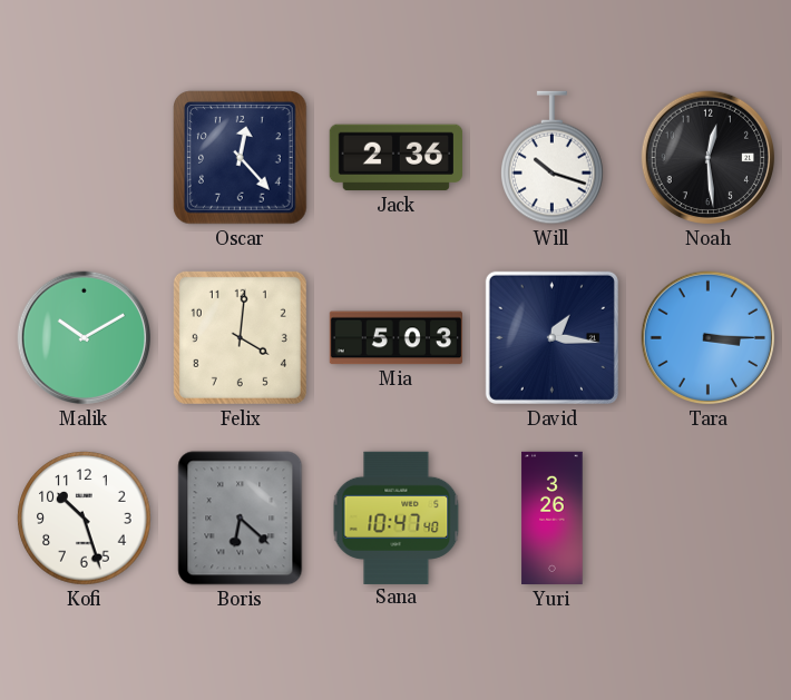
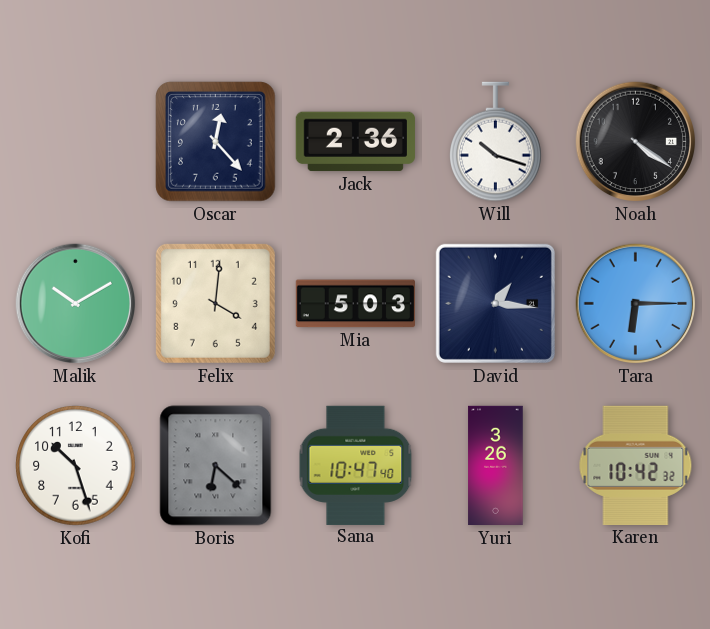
Noah: 12:29 -> 4:21 (636, 142)
Tara: 3:15 -> 6:15 (636, 304)
Karen: none -> 10:42 (636, 465)
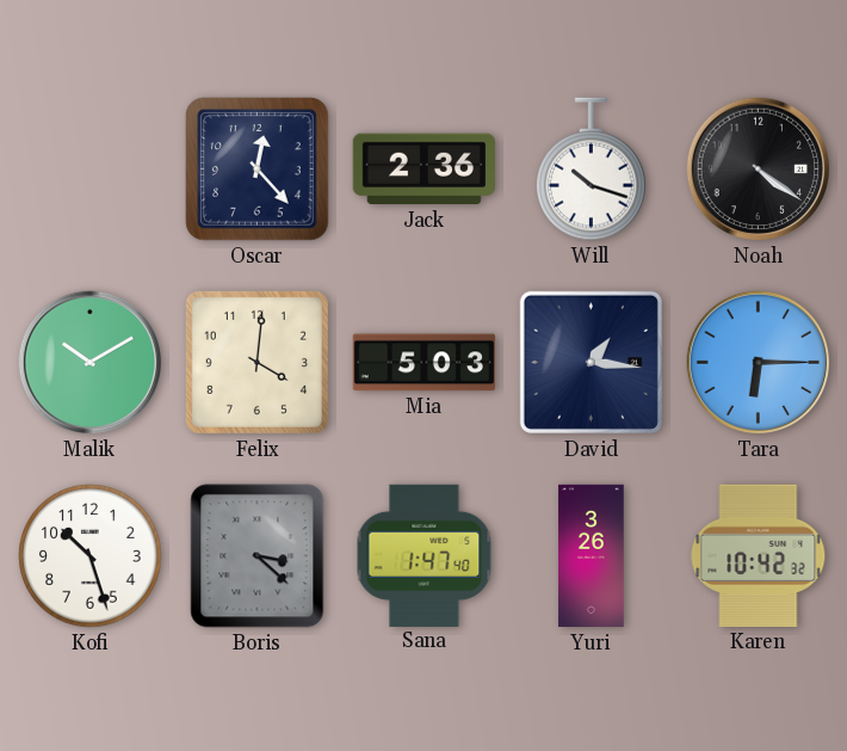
Boris: 6:22 -> 3:22 (258, 556)
Sana: 10:47 -> 1:47 (425, 555)
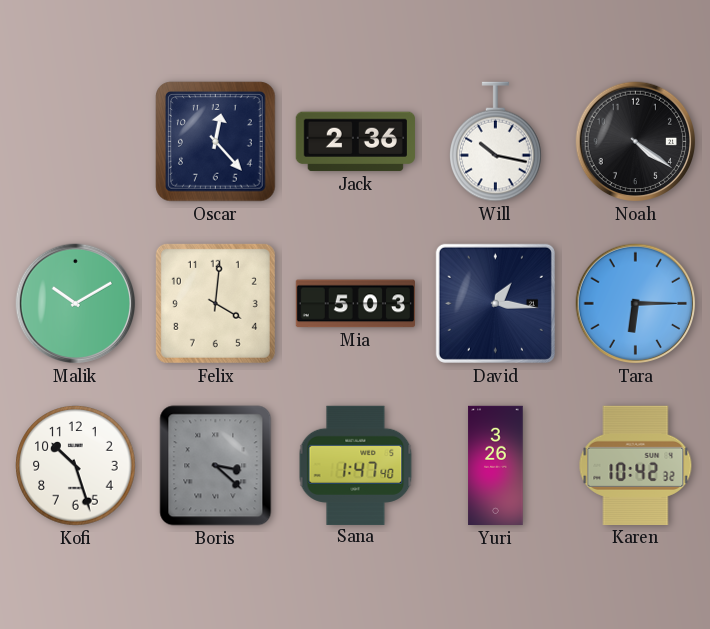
Will: 10:18 -> 10:17 (496, 142)
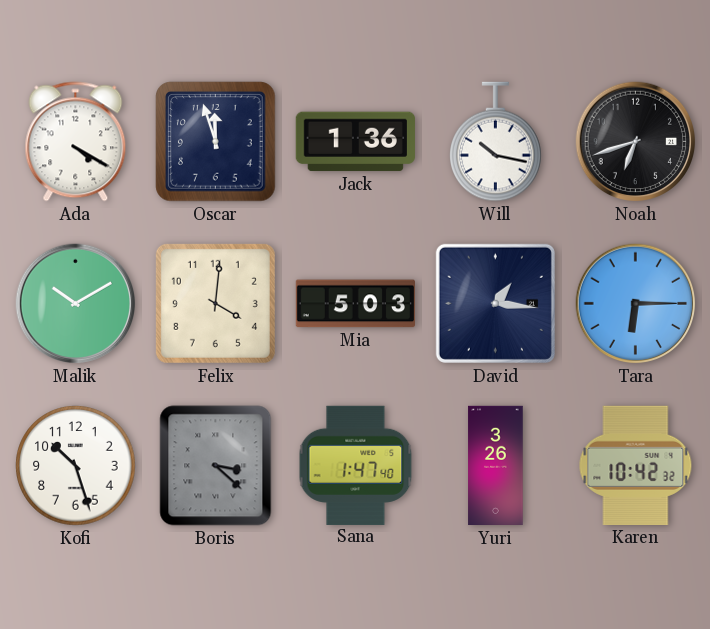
Ada: none -> 4:20 (76, 142)
Oscar: 12:23 -> 11:57 (216, 142)
Jack: 2:36 -> 1:36 (355, 142)
Noah: 4:21 -> 6:42 (636, 142)
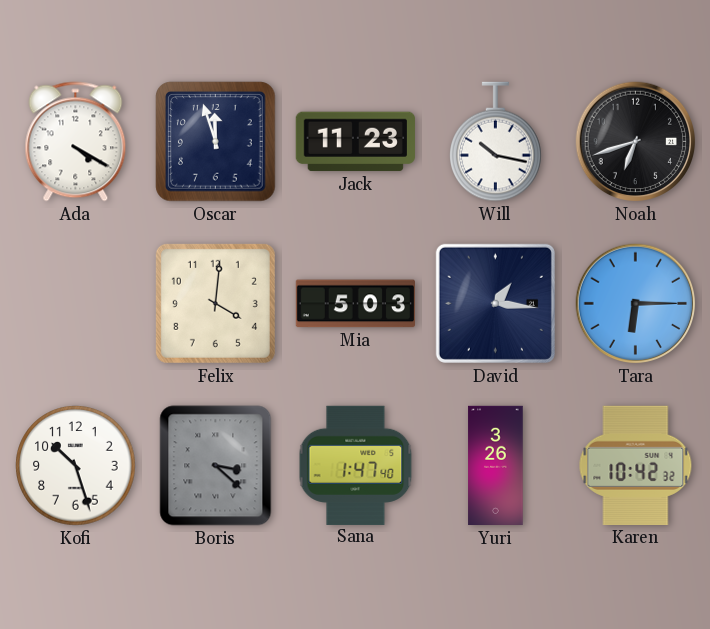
Jack: 1:36 -> 11:23 (355, 142)
Malik: 10:10 -> none (76, 304)
